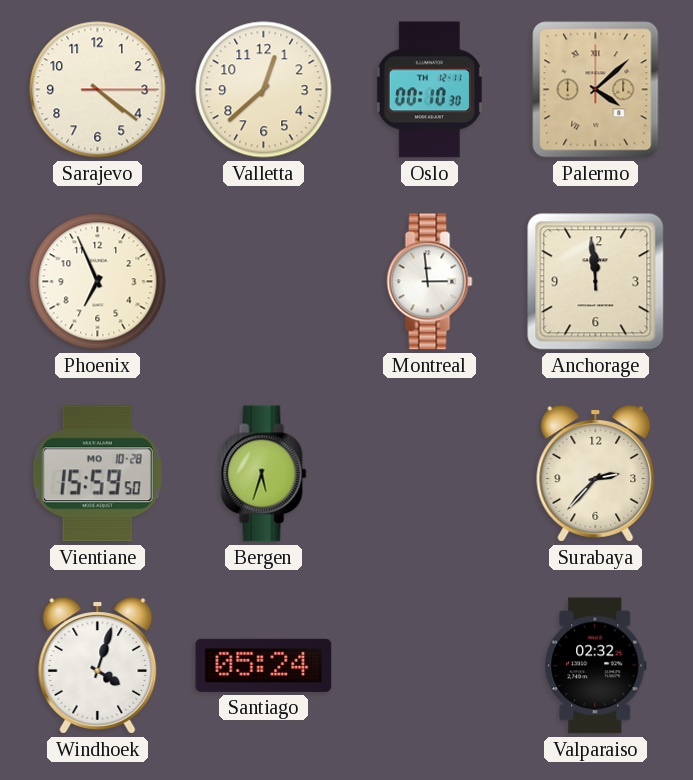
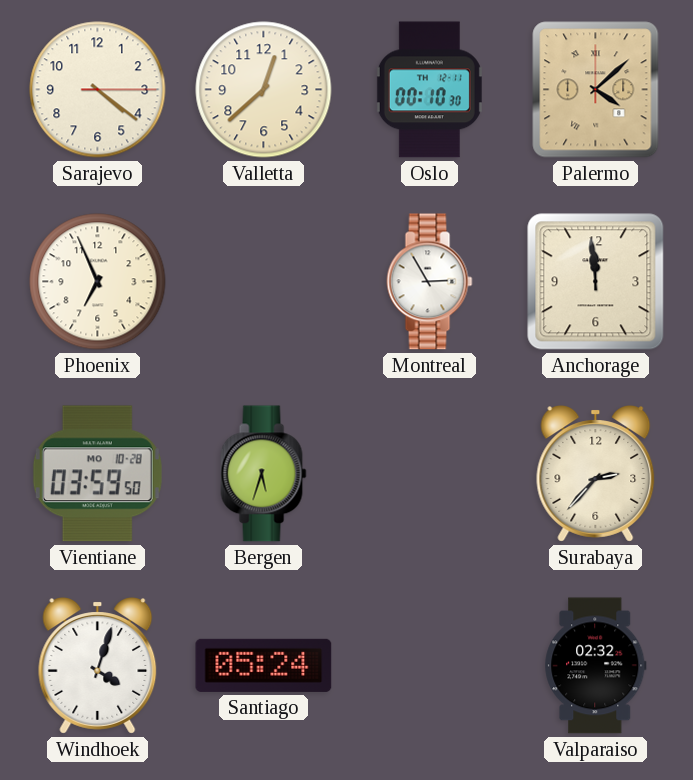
Montreal: 2:59 -> 2:55 (430, 282)
Vientiane: 15:59 -> 03:59 (97, 474)
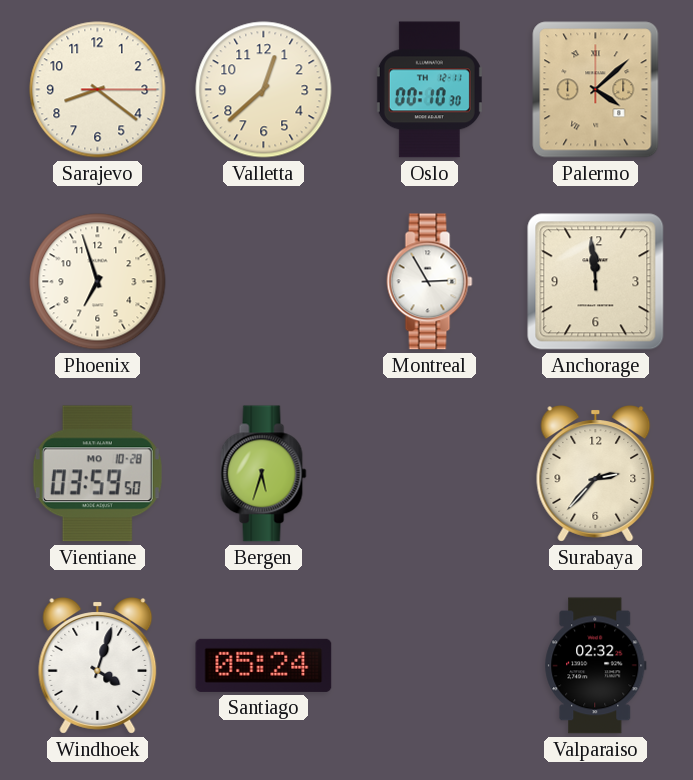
Sarajevo: 4:21 -> 8:21 (98, 90)
Phoenix: 6:56 -> 6:57 (98, 282)
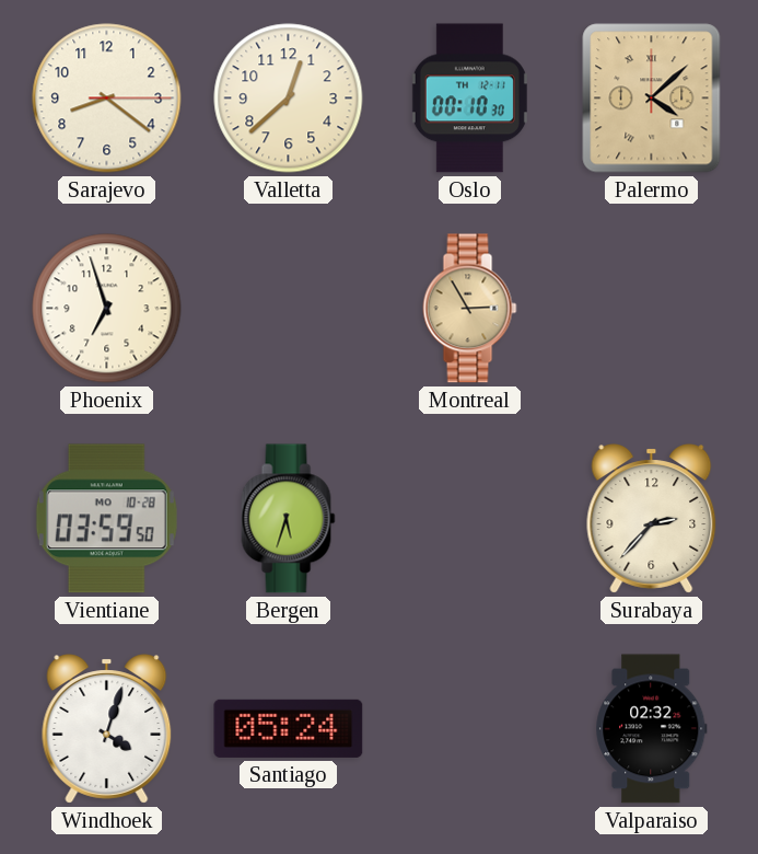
Montreal dial: white -> champagne (470, 309)
Anchorage: 11:59 -> none (596, 282)
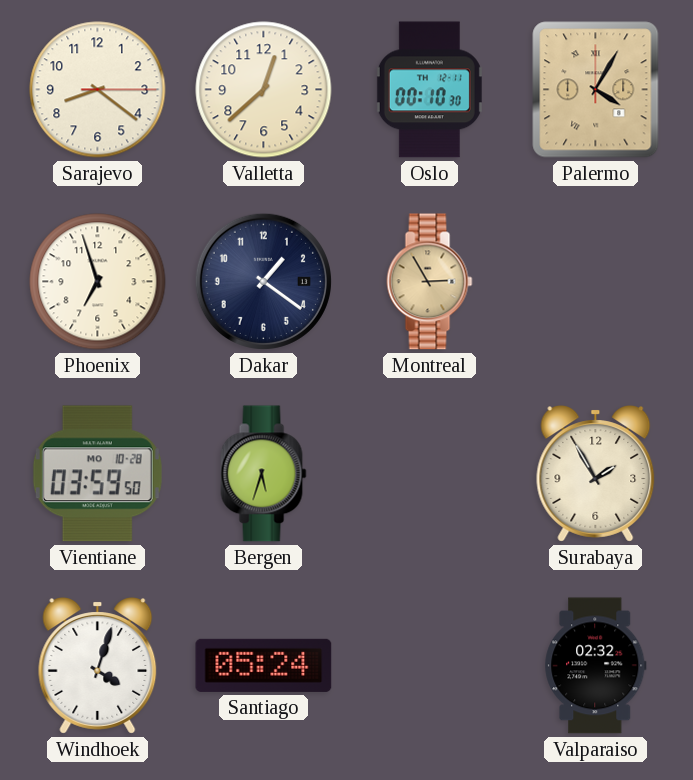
Palermo: 4:08 -> 4:05 (596, 90)
Dakar: none -> 1:21 (263, 281)
Surabaya: 2:37 -> 1:55 (596, 474)
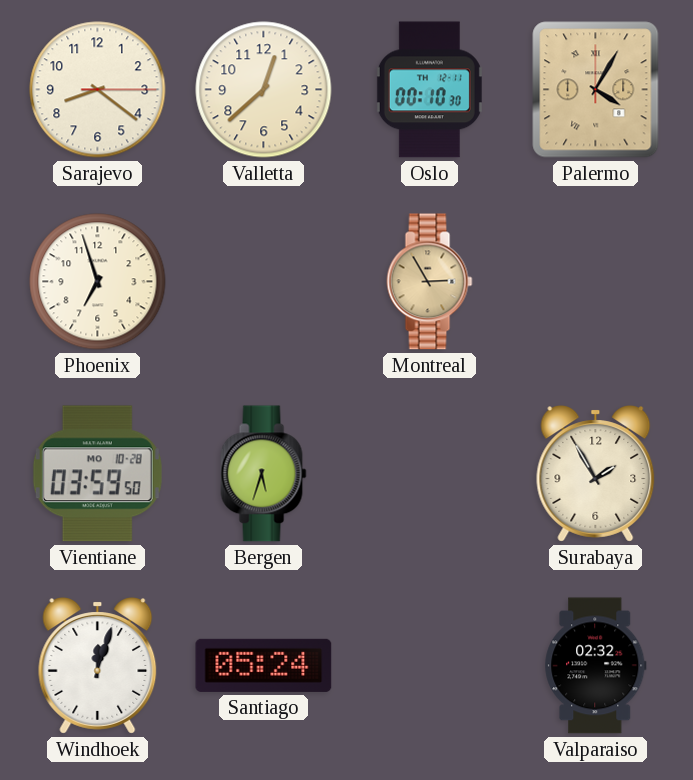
Dakar: 1:21 -> none (263, 281)
Windhoek: 4:03 -> 12:03 (98, 666)
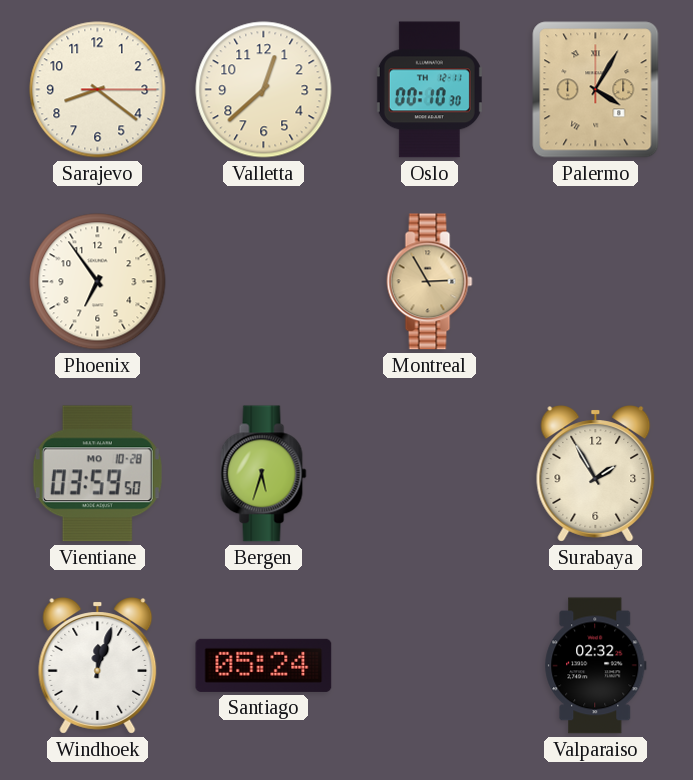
Phoenix: 6:57 -> 6:54 (98, 282)
